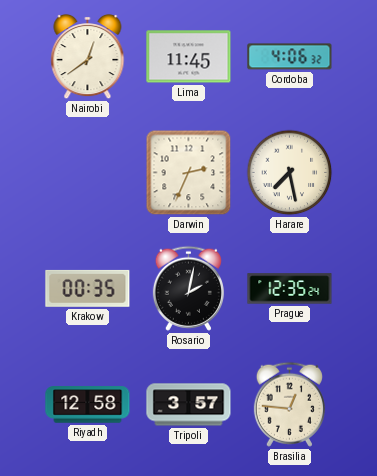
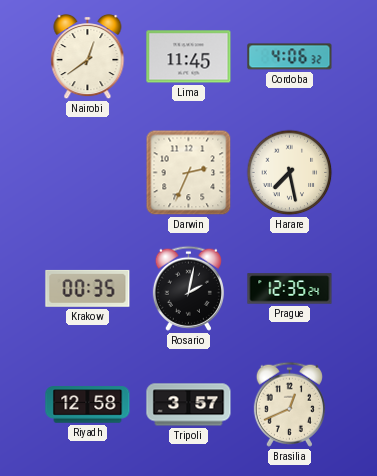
Brasilia: 12:46 -> 12:41 (289, 404)
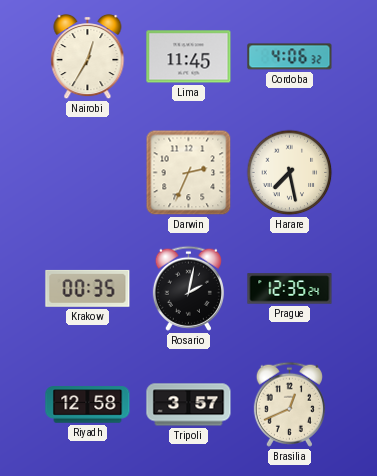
Nairobi: 12:39 -> 12:35 (88, 57)
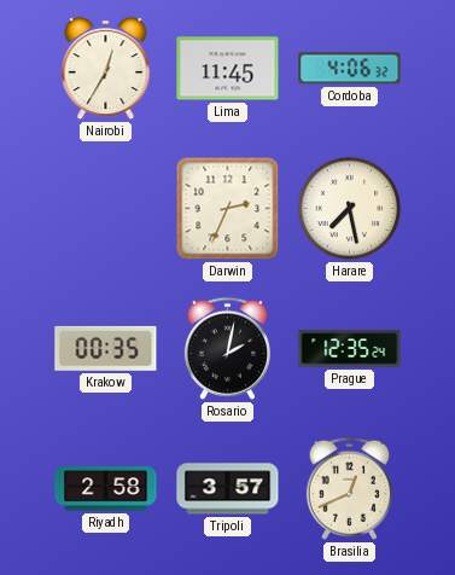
Riyadh: 12:58 -> 2:58 (106, 489)
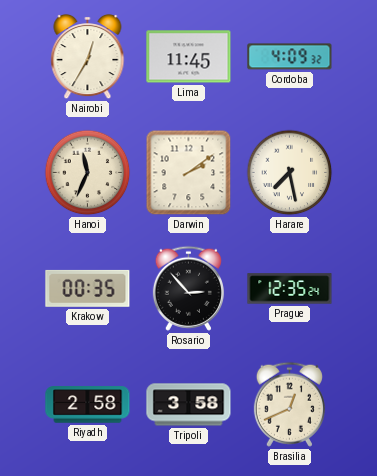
Cordoba: 4:06 -> 4:09 (290, 57)
Hanoi: none -> 11:34 (88, 173)
Darwin: 2:34 -> 2:09 (189, 173)
Rosario: 2:02 -> 2:53 (188, 288)
Tripoli: 3:57 -> 3:58 (189, 405)
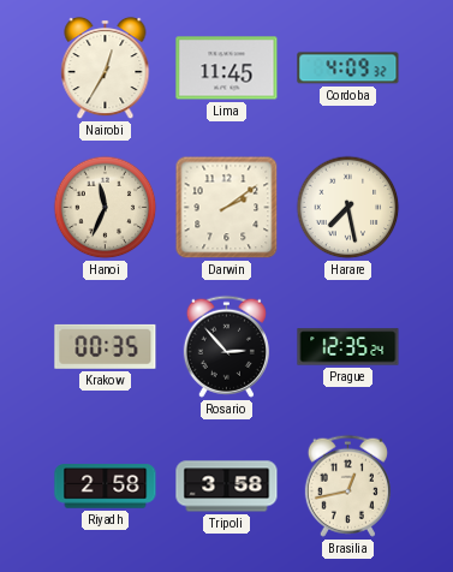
Brasilia: 12:41 -> 12:43 (347, 485)
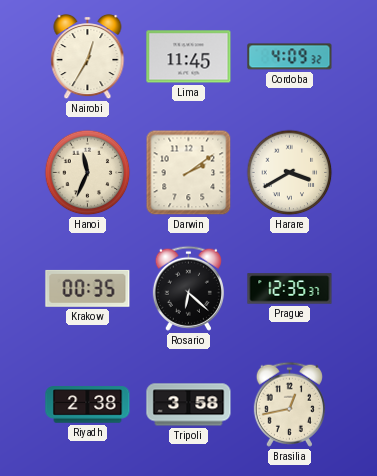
Harare: 7:28 -> 3:40 (290, 173)
Rosario: 2:53 -> 6:22 (188, 288)
Prague: 12:35:24 -> 12:35:37 (290, 289)
Riyadh: 2:58 -> 2:38 (88, 405)
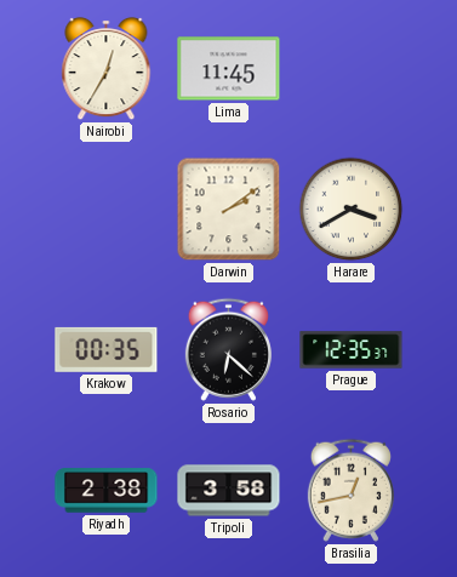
Cordoba: 4:09 -> none (290, 57)
Hanoi: 11:34 -> none (88, 173)
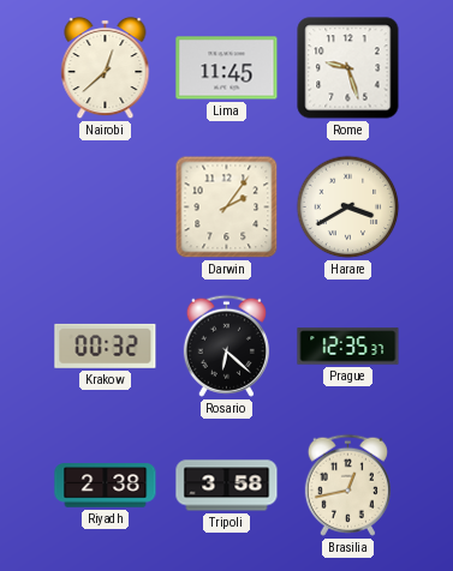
Nairobi: 12:35 -> 12:38 (106, 68)
Rome: none -> 9:27 (348, 68)
Darwin: 2:09 -> 2:06 (227, 208)
Krakow: 00:35 -> 00:32 (106, 345)
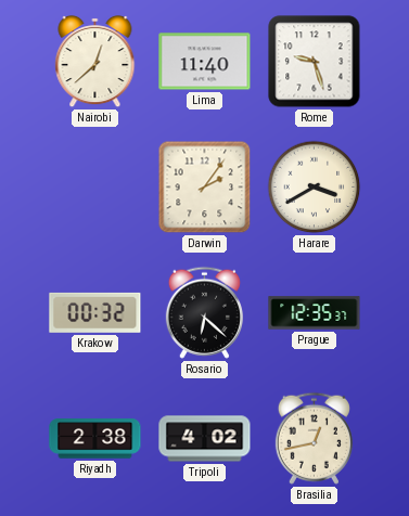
Lima: 11:45 -> 11:40 (205, 62)
Tripoli: 3:58 -> 4:02 (205, 439)
